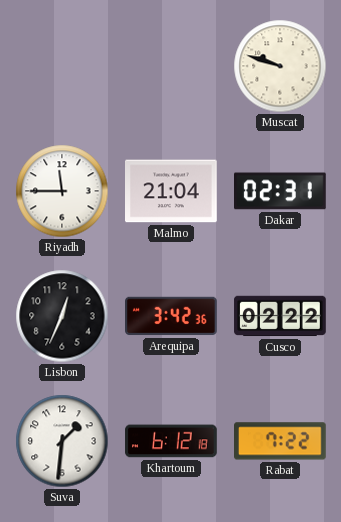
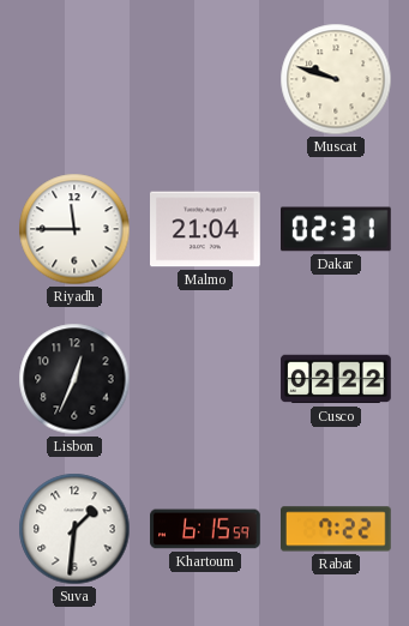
Arequipa: 3:42 -> none (171, 316)
Khartoum: 6:12 -> 6:15 (205, 529)
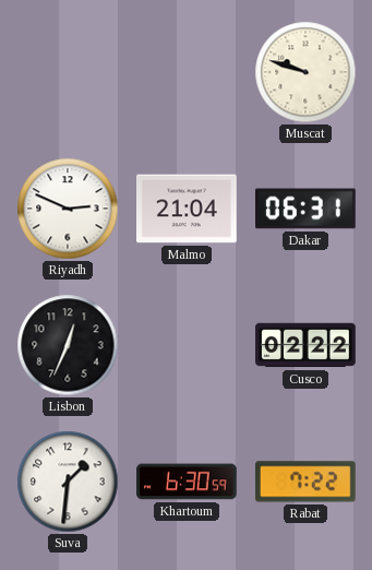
Riyadh: 11:45 -> 2:49 (68, 209)
Dakar: 02:31 -> 06:31 (307, 209)
Khartoum: 6:15 -> 6:30 (187, 482)
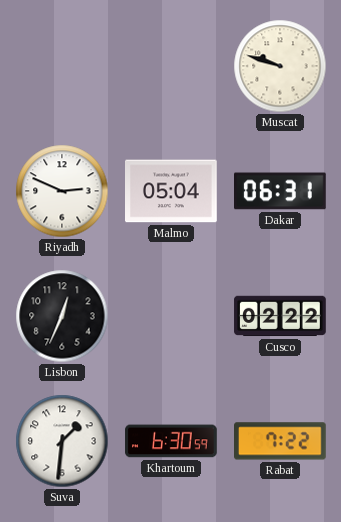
Malmo: 21:04 -> 05:04 (172, 191)
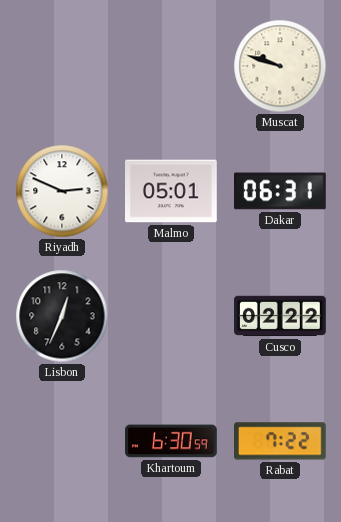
Malmo: 05:04 -> 05:01 (172, 191)
Suva: 1:31 -> none (62, 441)
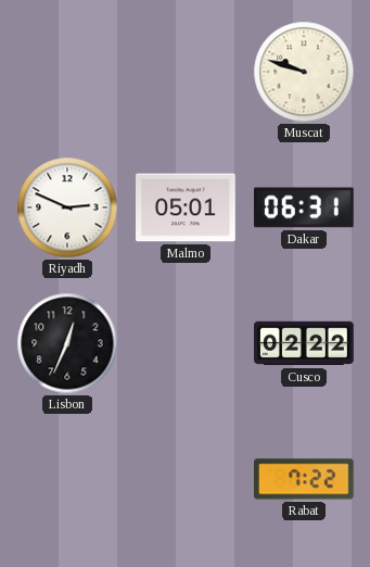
Khartoum: 6:30 -> none (171, 441)
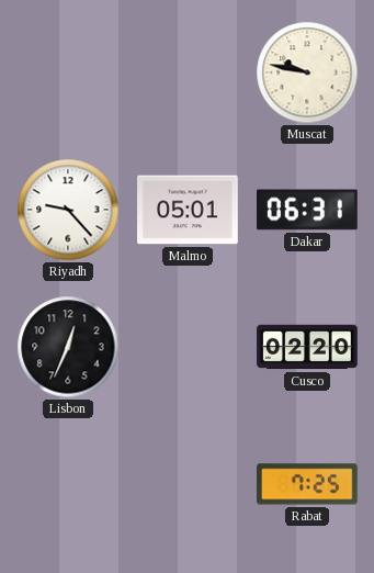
Muscat: 9:48 -> 9:47 (307, 72)
Riyadh: 2:49 -> 9:23 (68, 210)
Cusco: 02:22 -> 02:20 (307, 347)
Rabat: 7:22 -> 7:25 (308, 484)
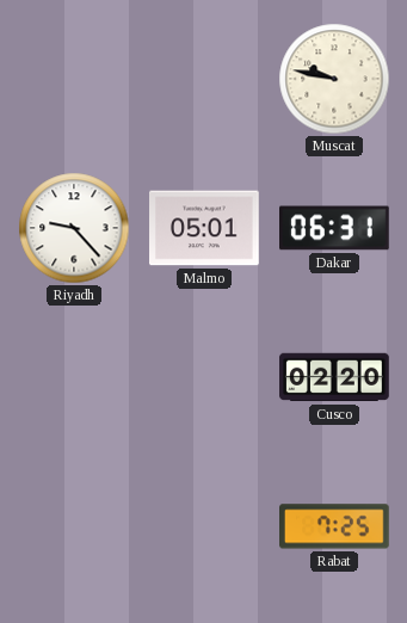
Lisbon: 12:34 -> none (68, 347)
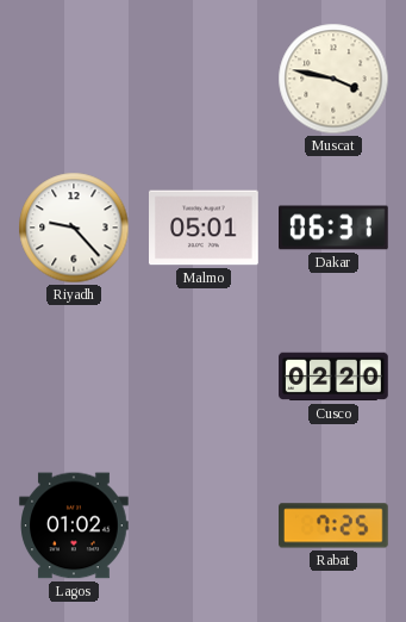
Muscat: 9:47 -> 3:47 (333, 79)
Lagos: none -> 01:02 (74, 525)
